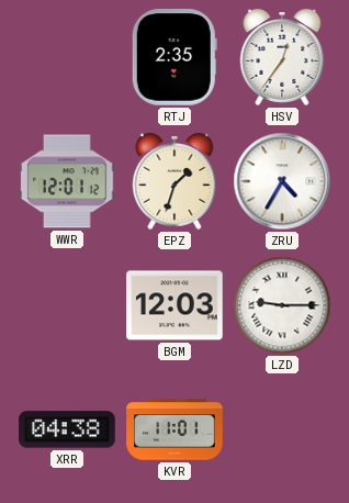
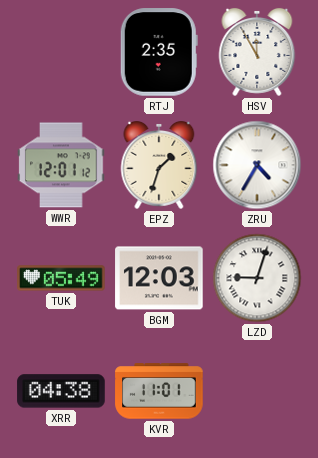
HSV: 12:36 -> 11:55 (257, 52)
TUK: none -> 05:49 (61, 278)
LZD: 9:15 -> 9:03 (257, 278)
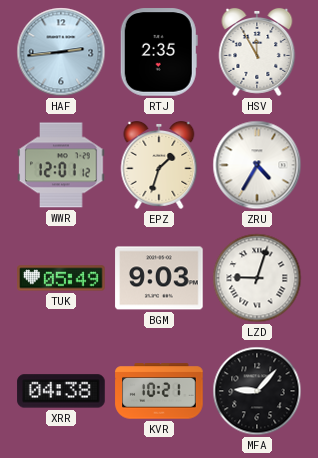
HAF: none -> 2:44 (61, 52)
BGM: 12:03 -> 9:03 (159, 278)
KVR: 11:01 -> 10:21 (159, 391)
MFA: none -> 9:07 (257, 391)
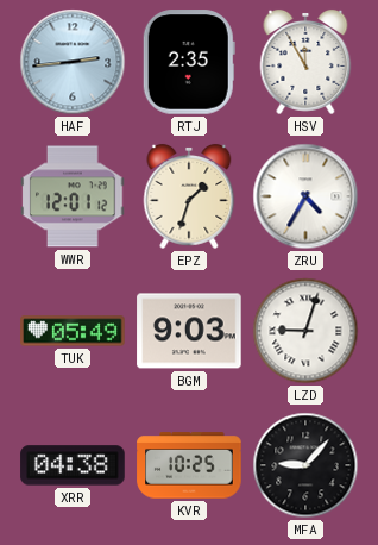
KVR: 10:21 -> 10:25 (189, 465)
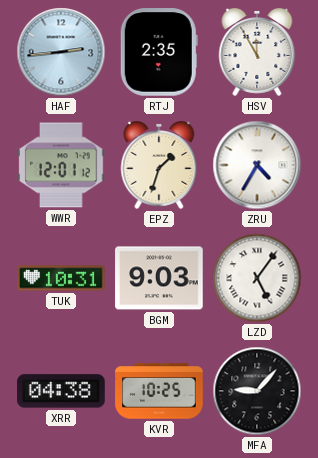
TUK: 05:49 -> 10:31 (61, 278)
LZD: 9:03 -> 5:06 (257, 278)
